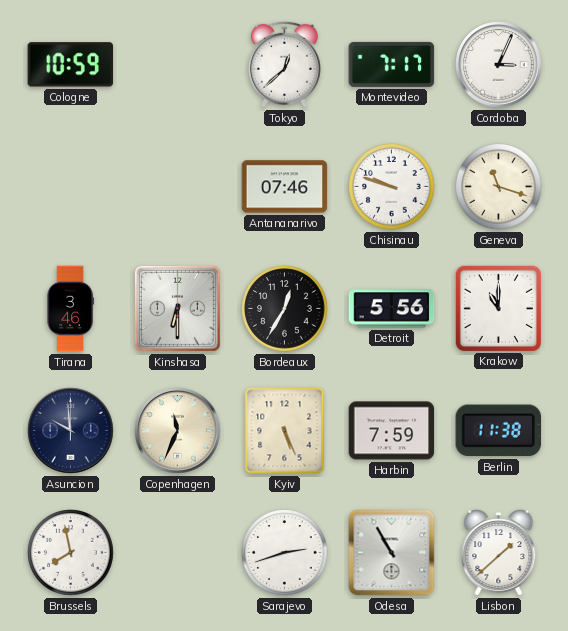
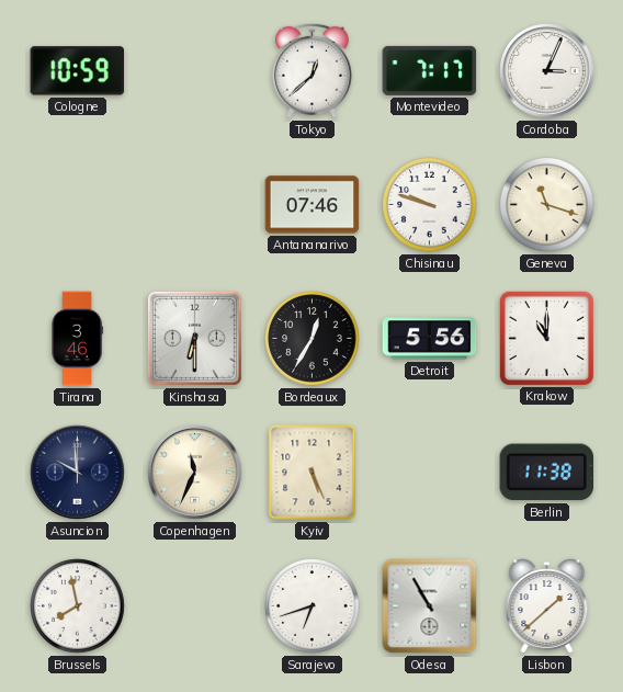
Harbin: 7:59 -> none (392, 431)
Sarajevo: 2:42 -> 6:42 (313, 606)
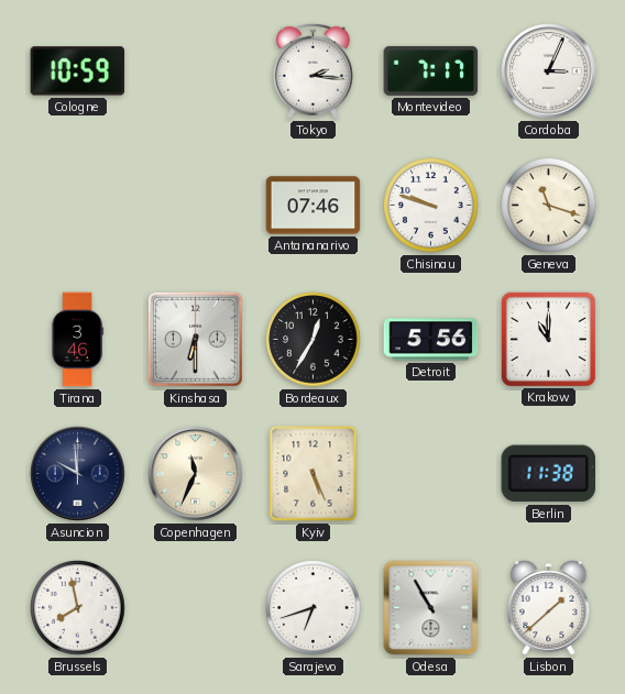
Tokyo: 12:38 -> 2:16 (312, 70)
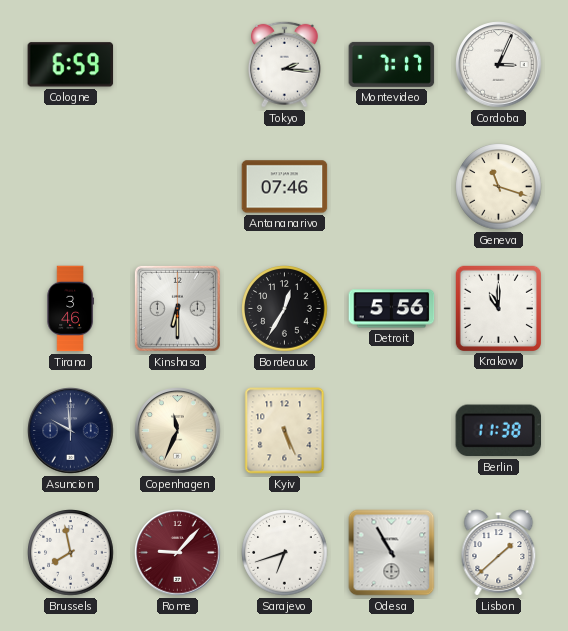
Cologne: 10:59 -> 6:59 (71, 65)
Chisinau: 9:48 -> none (431, 206)
Rome: none -> 9:07 (178, 553)
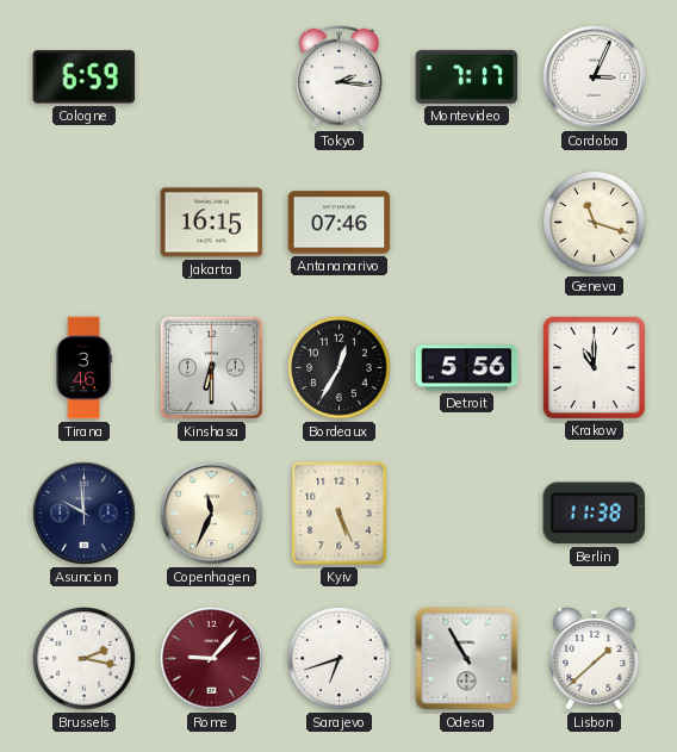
Jakarta: none -> 16:15 (212, 223)
Brussels: 7:58 -> 2:17 (85, 659)
